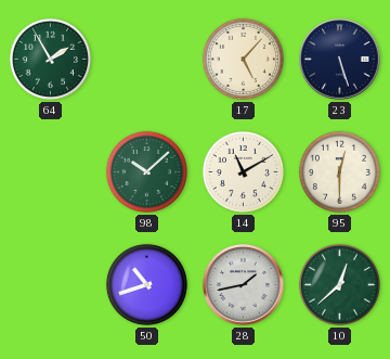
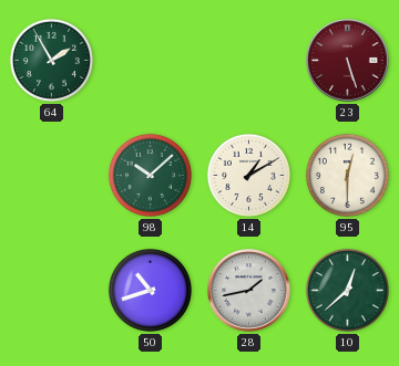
17: 5:07 -> none (243, 59)
23 dial: navy -> burgundy (348, 61)
14: 11:10 -> 1:10 (248, 175)
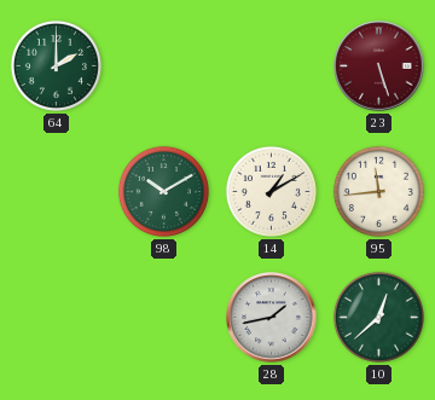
64: 1:55 -> 2:00 (56, 65)
98: 10:08 -> 10:10 (163, 191)
95: 12:30 -> 11:44 (378, 191)
50: 10:42 -> none (150, 290)
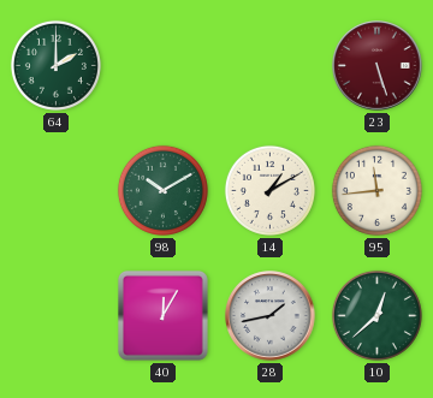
40: none -> 12:05 (162, 315)
